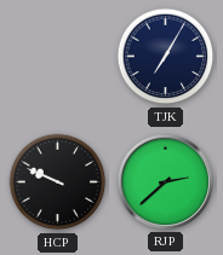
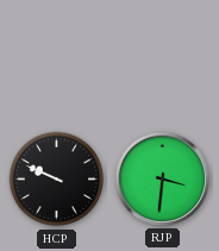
TJK: 7:05 -> none (166, 57)
RJP: 2:38 -> 3:31 (162, 178)
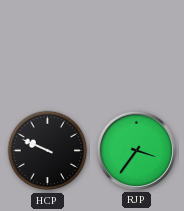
RJP: 3:31 -> 3:36 (136, 150)
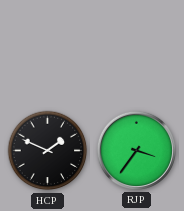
HCP: 9:49 -> 1:49 (48, 151)
